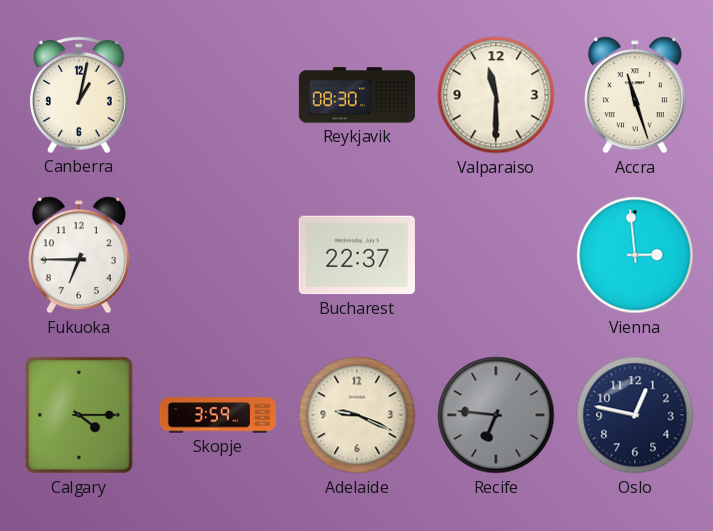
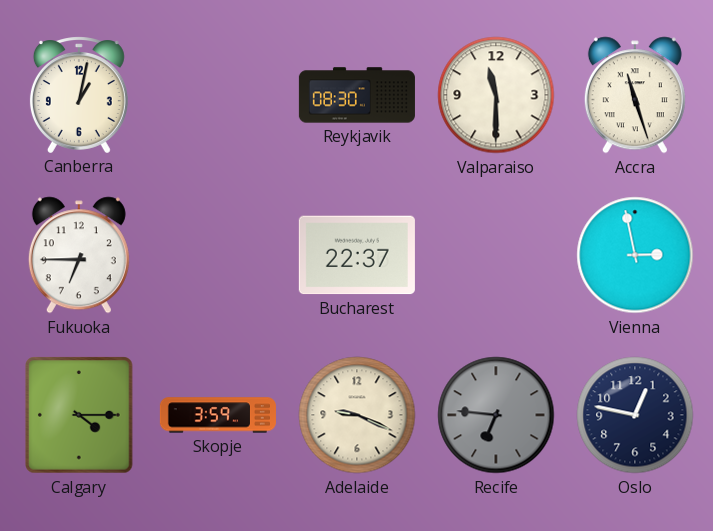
Vienna: 2:59 -> 2:58 (635, 255)
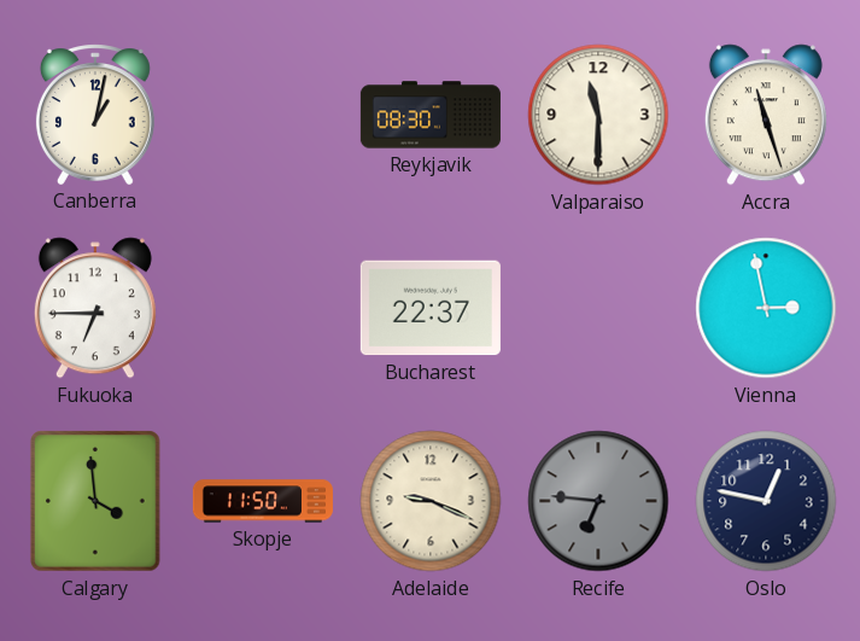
Calgary: 4:15 -> 3:59 (95, 501)
Skopje: 3:59 -> 11:50 (263, 501)
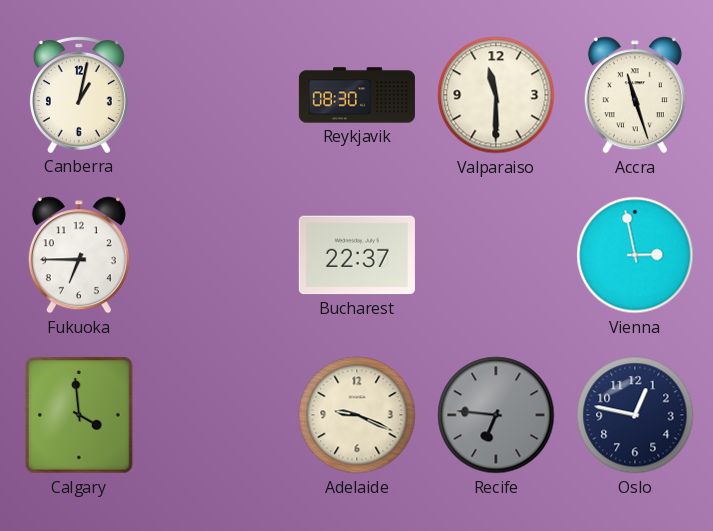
Skopje: 11:50 -> none (263, 501)
